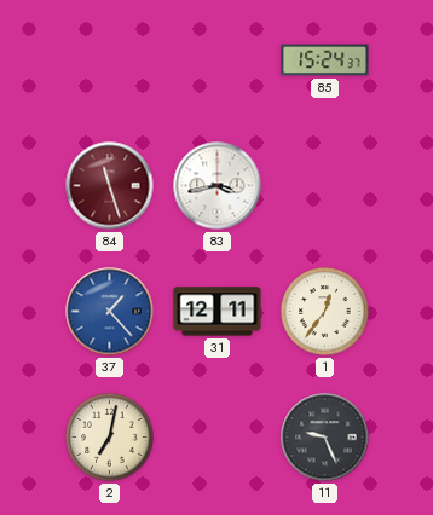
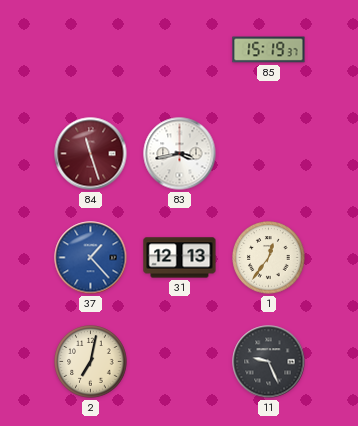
85: 15:24 -> 15:19 (269, 50)
31: 12:11 -> 12:13 (180, 258)
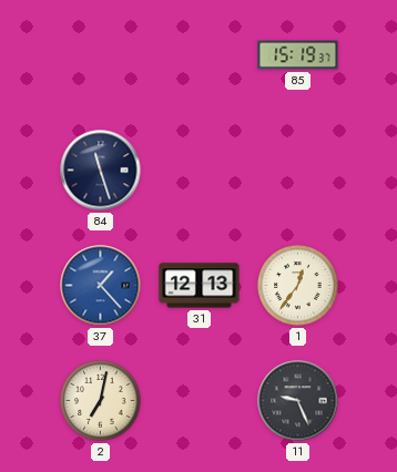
84 dial: burgundy -> navy (101, 171)
83: 3:43 -> none (180, 154)
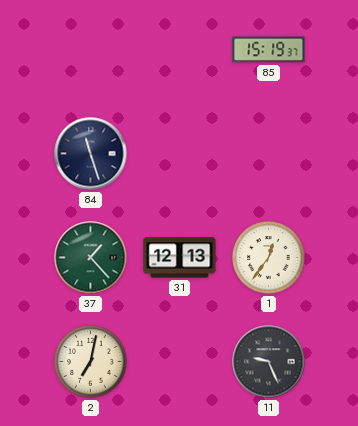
37 dial: blue -> green (91, 258)
